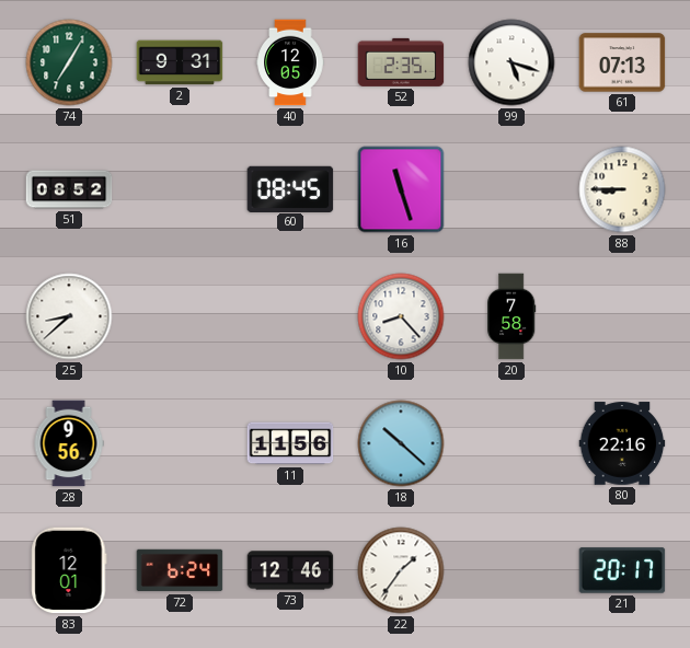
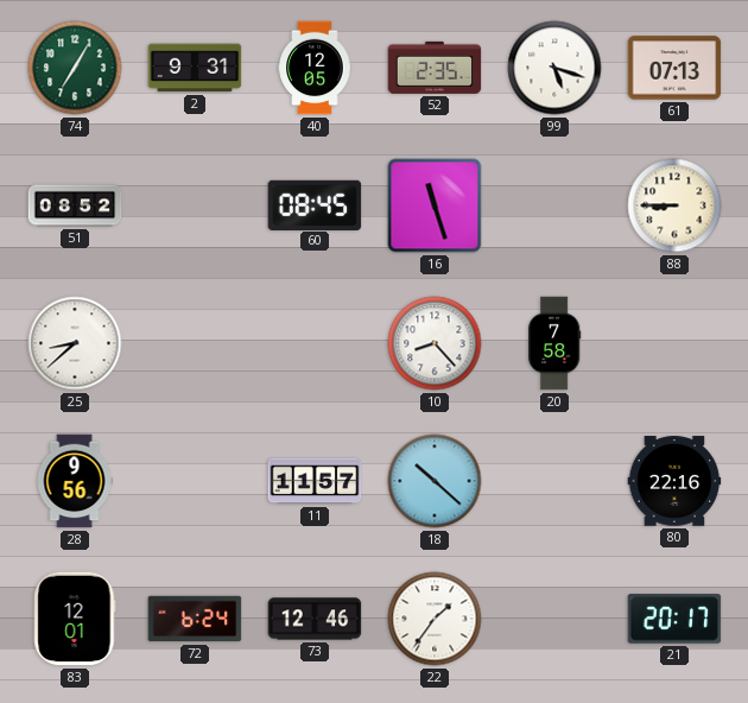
11: 11:56 -> 11:57 (315, 481)
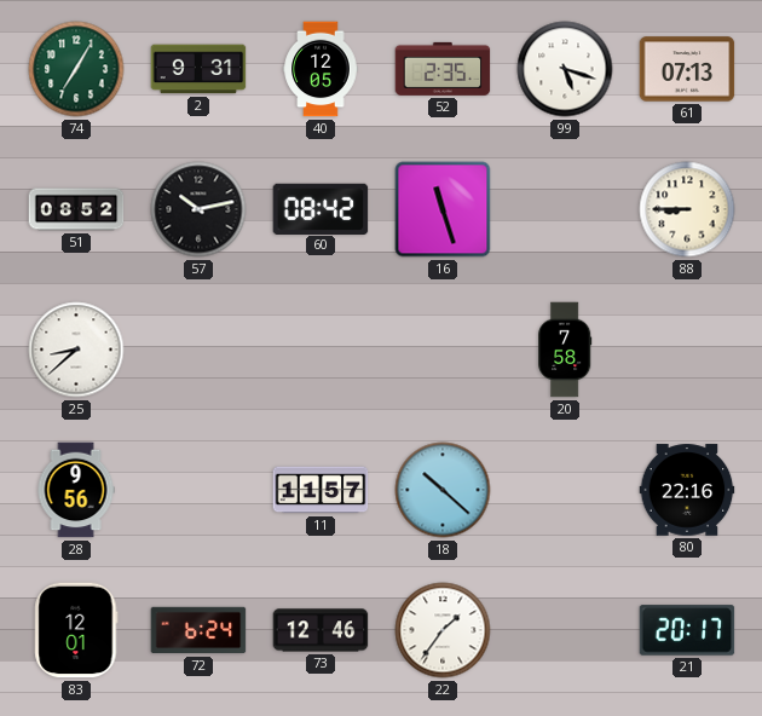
57: none -> 10:13 (198, 209)
60: 08:45 -> 08:42 (321, 208)
10: 8:23 -> none (435, 343)
